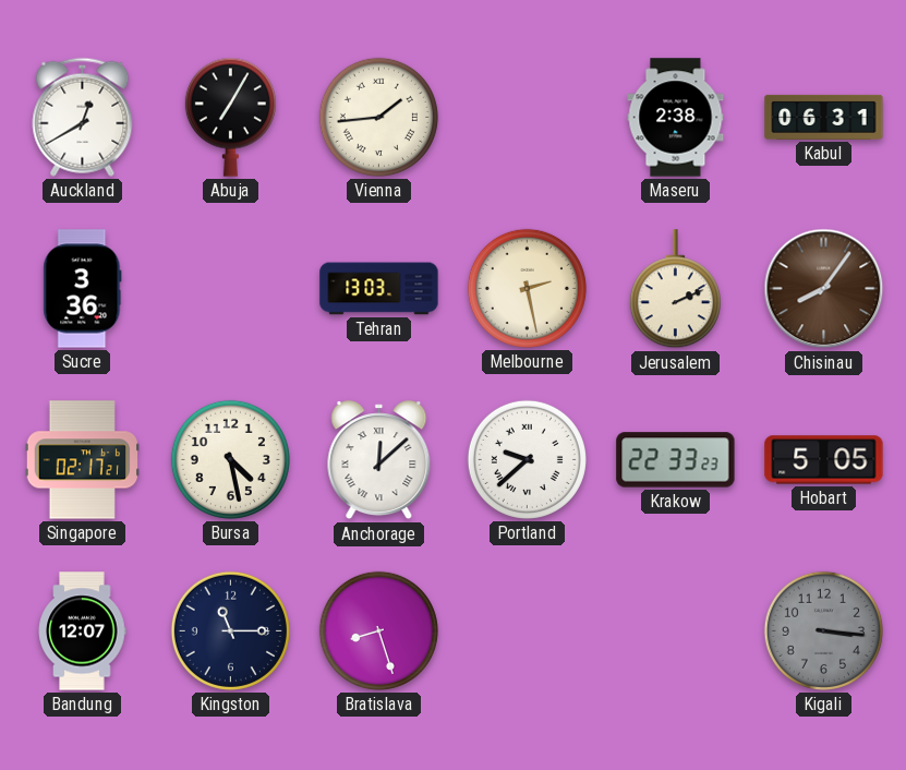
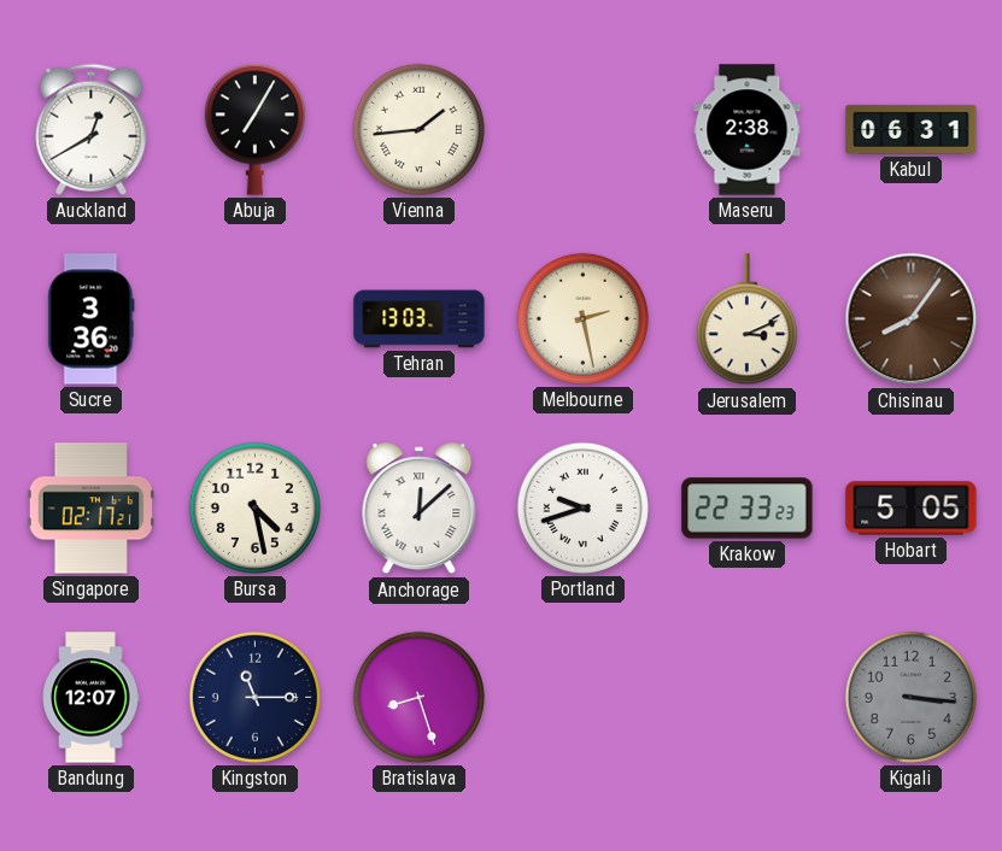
Jerusalem: 2:11 -> 3:11 (746, 319)
Portland: 9:38 -> 9:42 (582, 507)
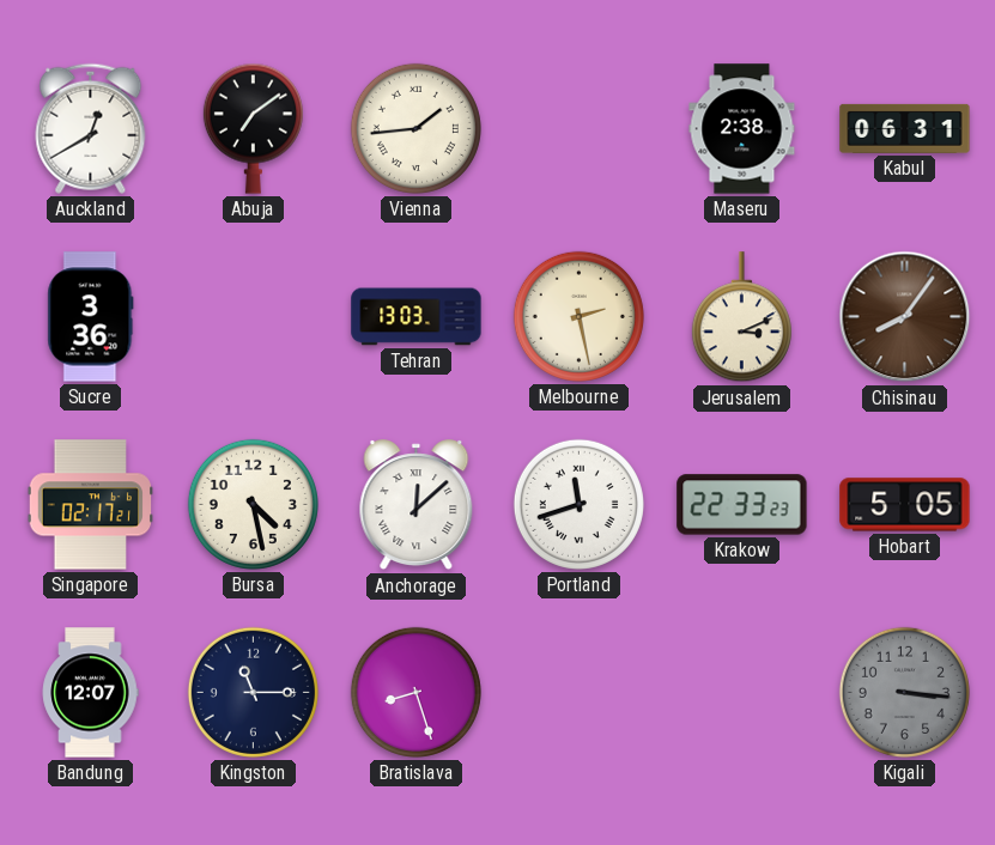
Abuja: 7:05 -> 7:09 (253, 128)
Portland: 9:42 -> 11:42 (578, 504)
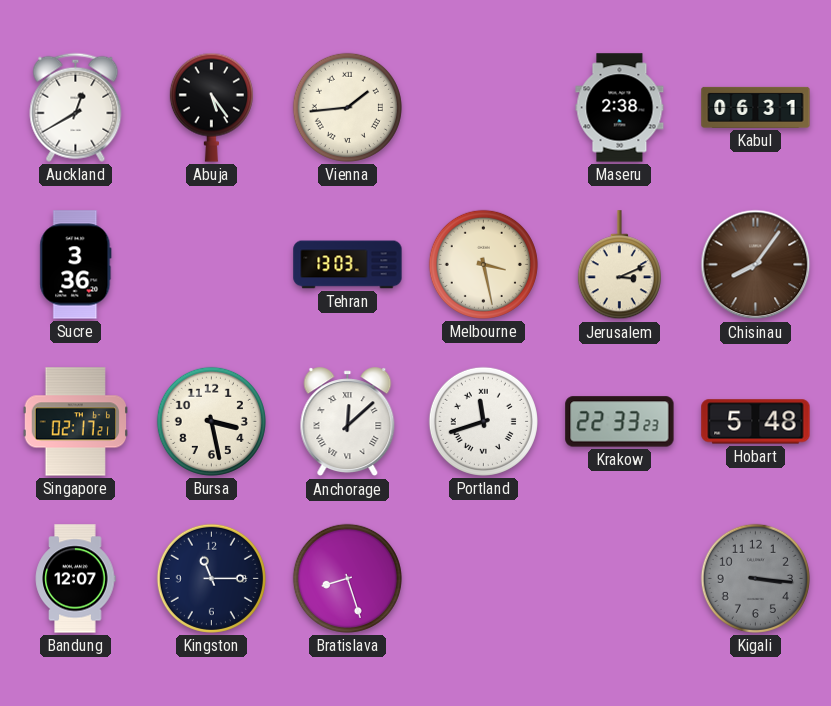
Abuja: 7:09 -> 5:24 (211, 107)
Melbourne: 2:28 -> 3:28 (483, 264)
Bursa: 4:28 -> 3:28 (211, 421)
Hobart: 5:05 -> 5:48 (756, 422)
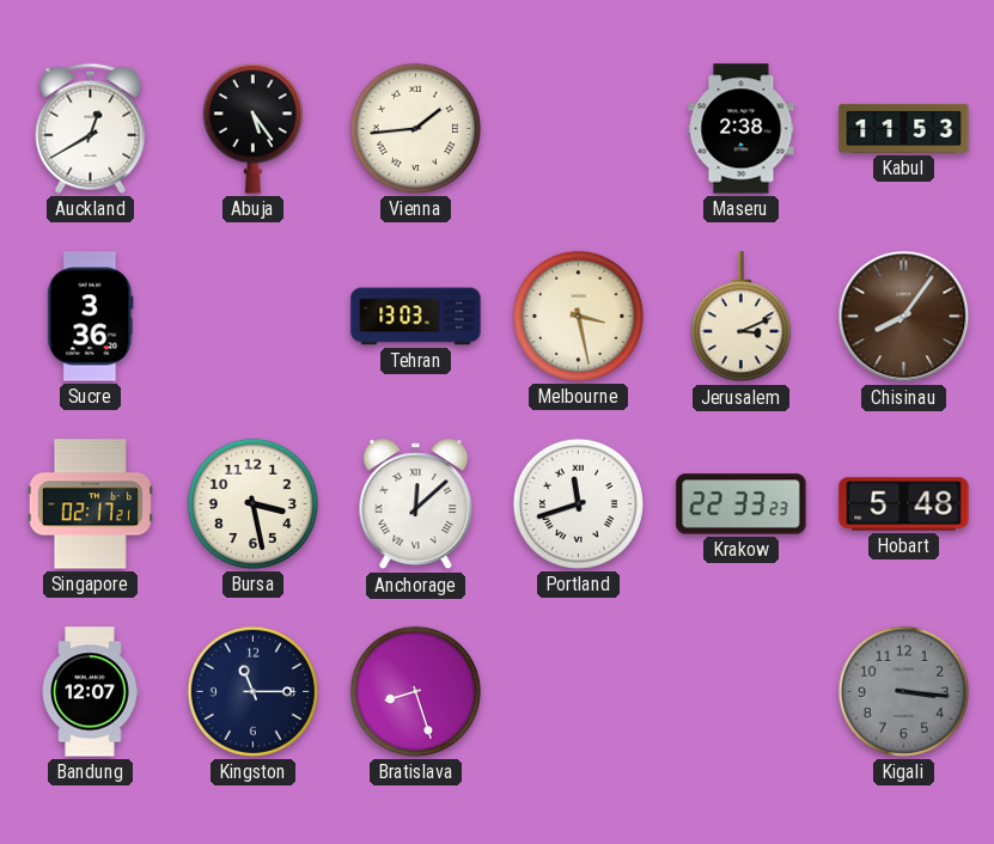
Kabul: 06:31 -> 11:53 (904, 128)
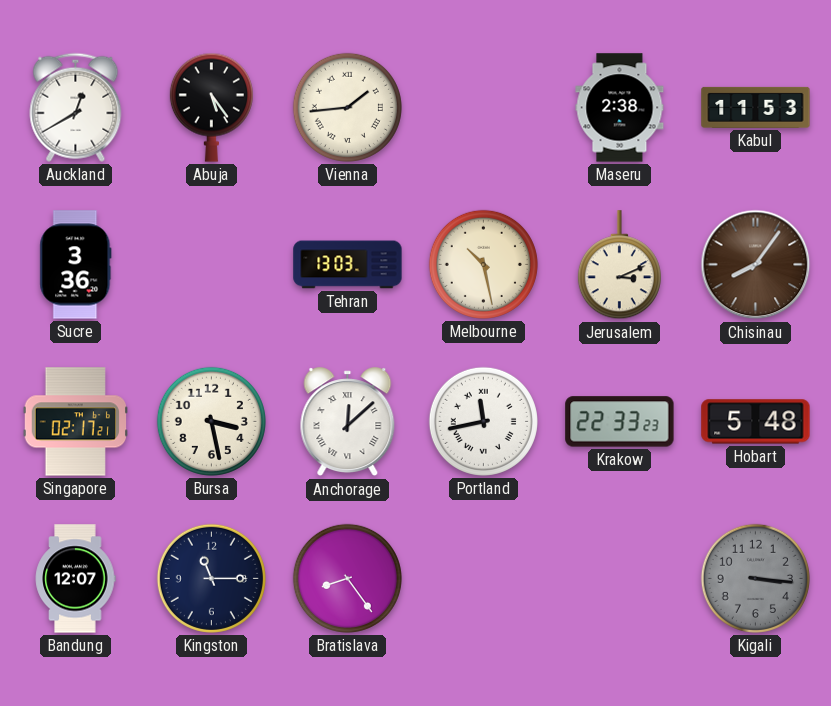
Melbourne: 3:28 -> 10:28 (483, 264)
Portland: 11:42 -> 11:43 (483, 421)
Bratislava: 8:27 -> 8:24 (347, 578)
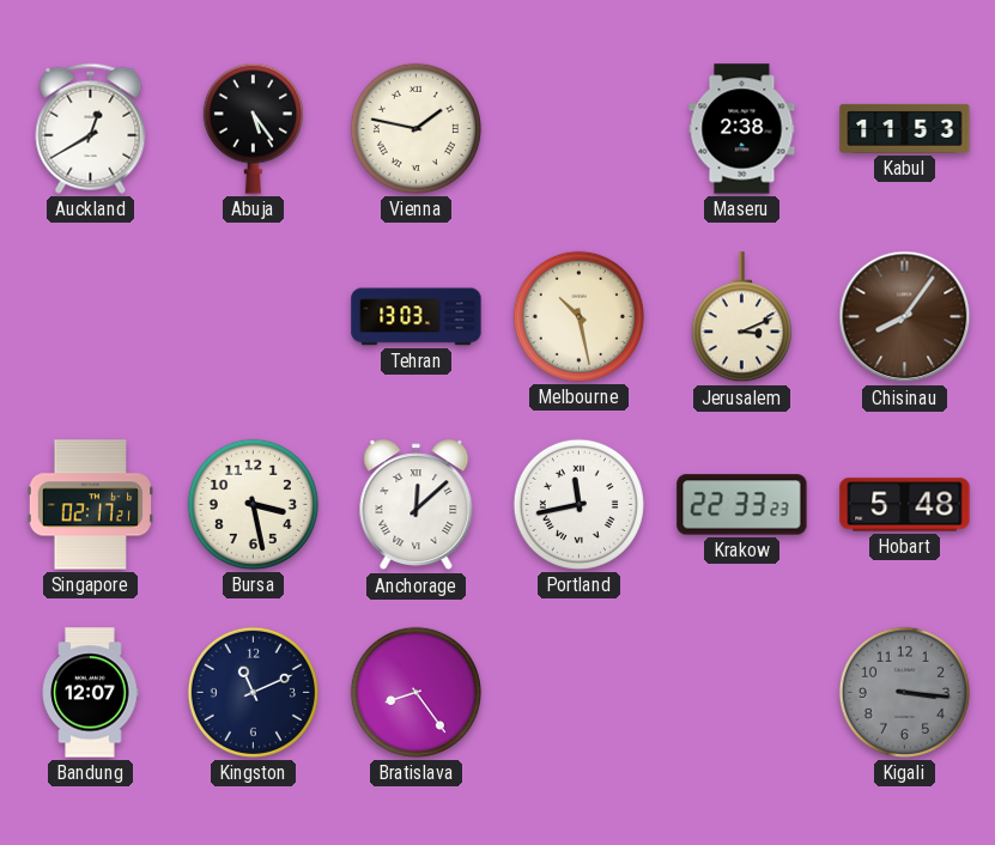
Vienna: 1:44 -> 1:47 (415, 128)
Sucre: 3:36 -> none (76, 265)
Kingston: 11:15 -> 11:11 (253, 692)
